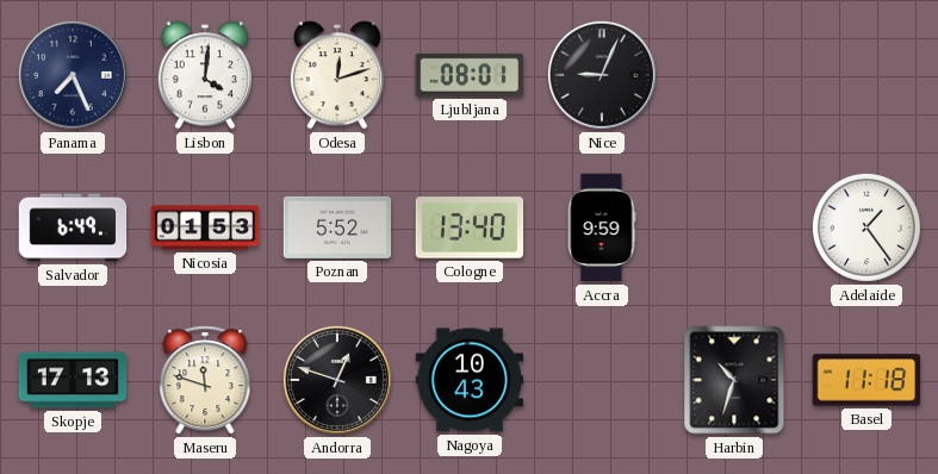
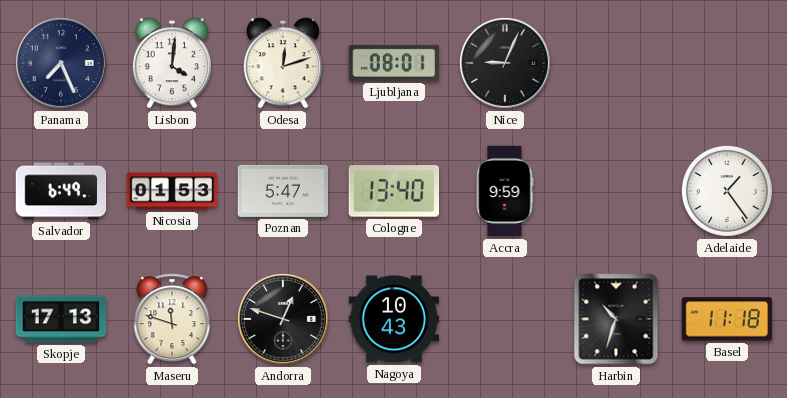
Poznan: 5:52 -> 5:47 (283, 191)
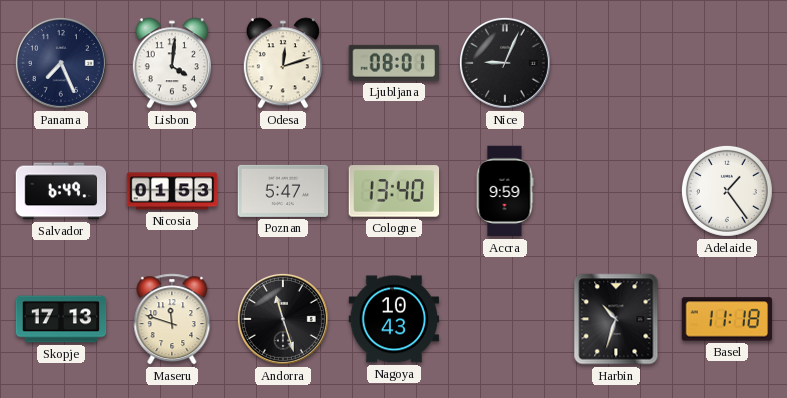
Andorra: 12:48 -> 11:27 (283, 319)
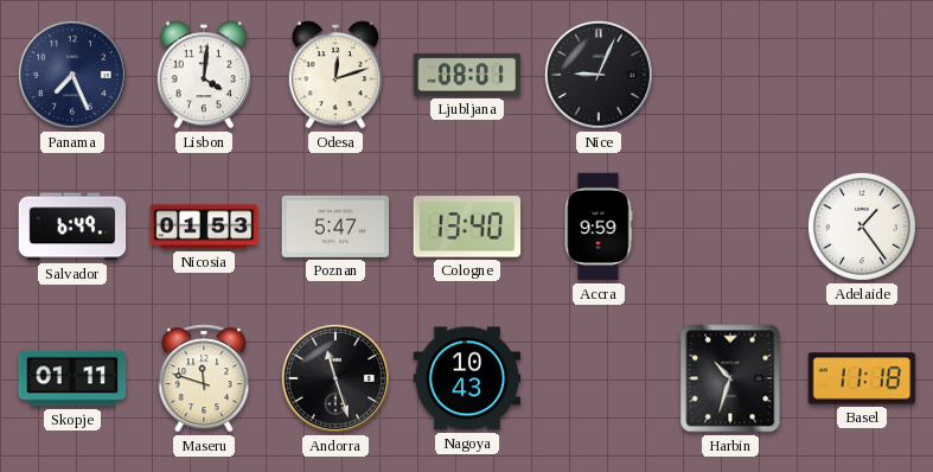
Skopje: 17:13 -> 01:11 (72, 378)
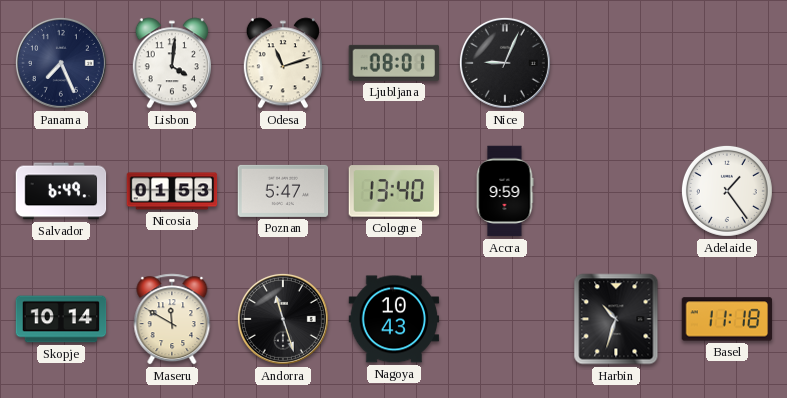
Odesa: 12:12 -> 11:12 (283, 63)
Skopje: 01:11 -> 10:14 (61, 319)
Maseru: 11:48 -> 11:50 (172, 319)
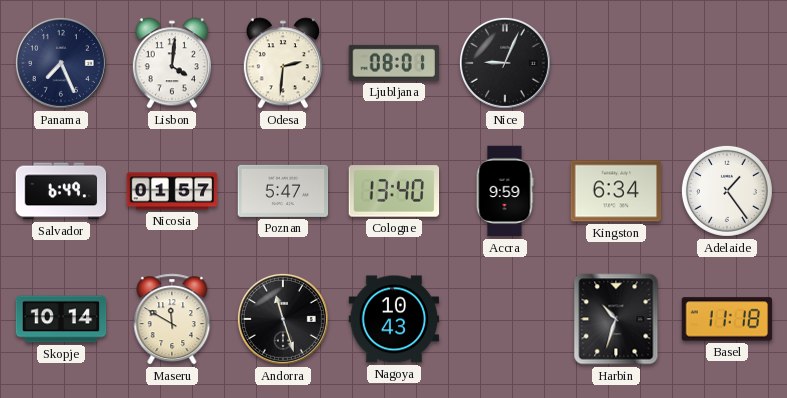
Odesa: 11:12 -> 2:31 (283, 63)
Nicosia: 01:53 -> 01:57 (172, 191)
Kingston: none -> 6:34 (616, 191)
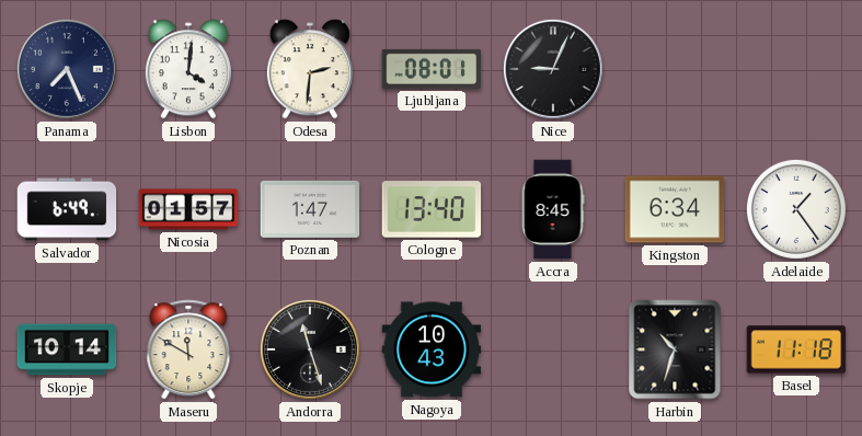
Poznan: 5:47 -> 1:47 (310, 209)
Accra: 9:59 -> 8:45 (553, 209)
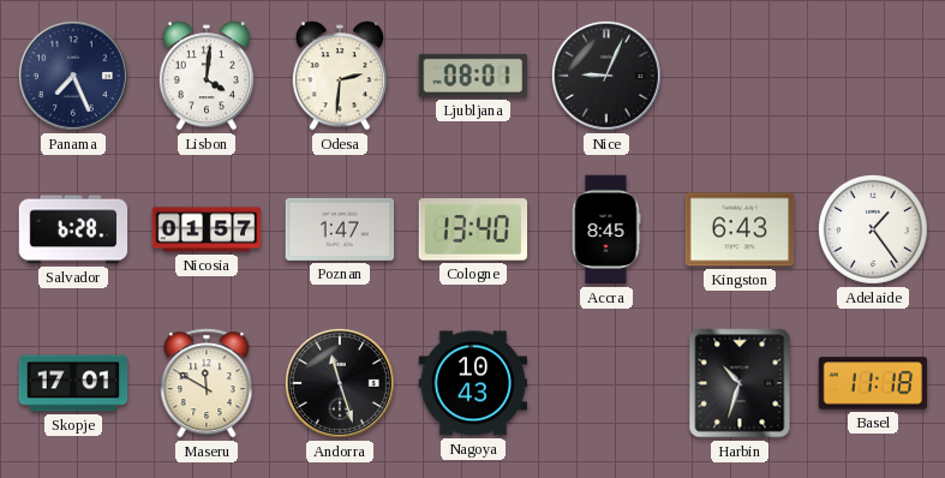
Salvador: 6:49 -> 6:28 (73, 229)
Kingston: 6:34 -> 6:43 (740, 229)
Skopje: 10:14 -> 17:01 (73, 383)
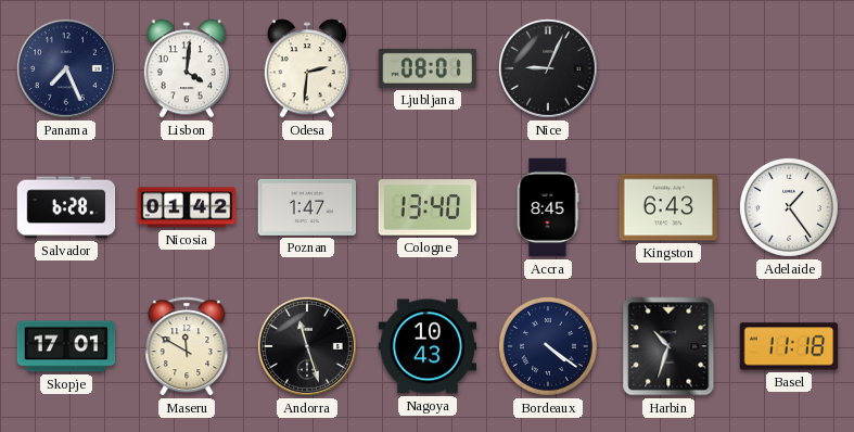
Nicosia: 01:57 -> 01:42 (187, 207)
Bordeaux: none -> 4:21 (548, 346)
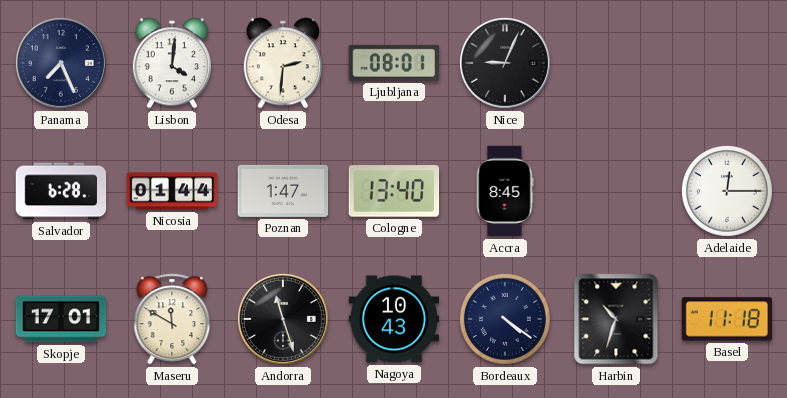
Nicosia: 01:42 -> 01:44 (172, 191)
Kingston: 6:43 -> none (668, 207)
Adelaide: 1:24 -> 12:15 (727, 191)
